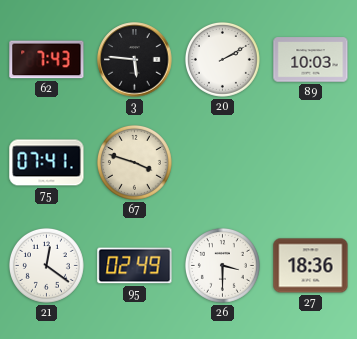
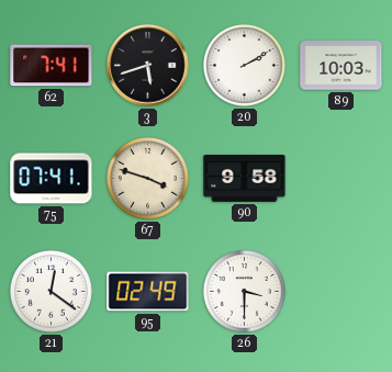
62: 7:43 -> 7:41 (52, 66)
3: 5:46 -> 5:42 (148, 66)
90: none -> 9:58 (245, 179)
27: 18:36 -> none (311, 266)
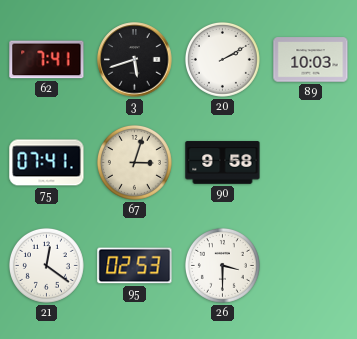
67: 3:48 -> 3:03 (134, 162)
95: 02:49 -> 02:53 (135, 266)
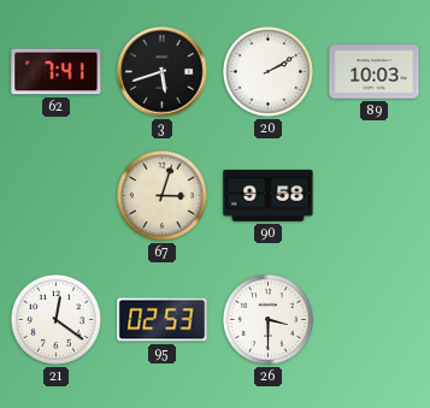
75: 07:41 -> none (47, 163)
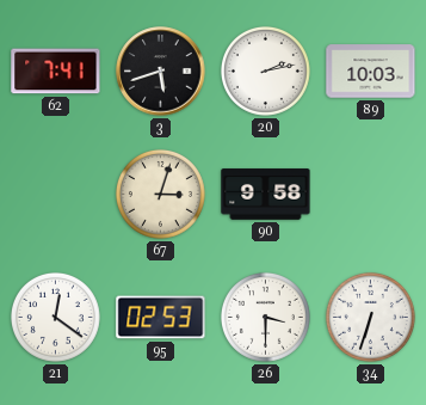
20: 2:10 -> 2:13 (265, 70)
34: none -> 6:33 (370, 317)
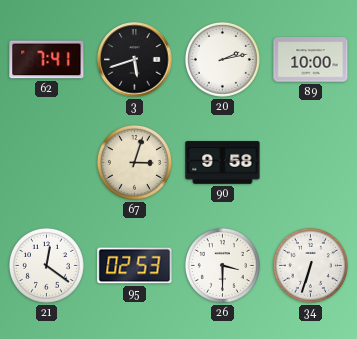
89: 10:03 -> 10:00 (311, 60)
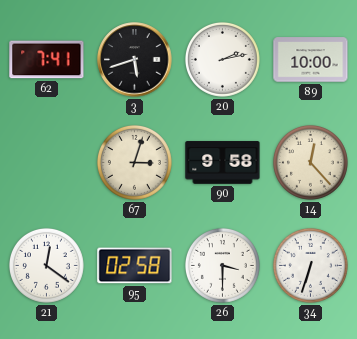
14: none -> 12:23 (310, 162)
95: 02:53 -> 02:58 (135, 266)
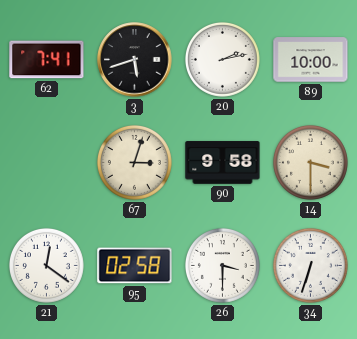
14: 12:23 -> 3:30 (310, 162)
